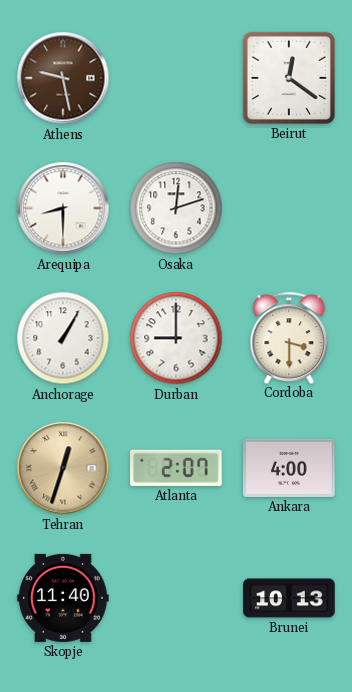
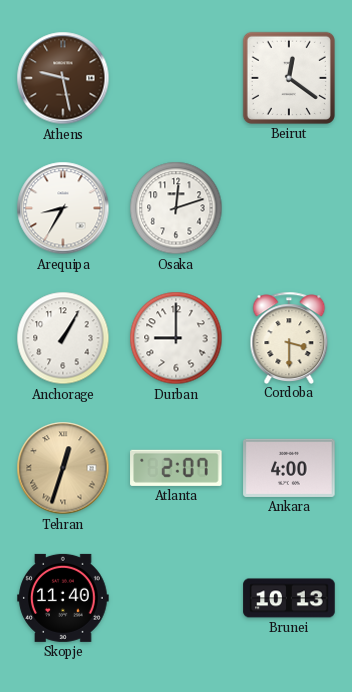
Arequipa: 8:30 -> 8:35 (63, 208)
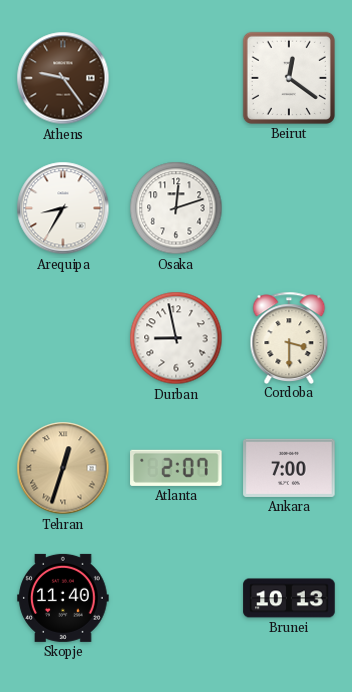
Athens: 9:28 -> 9:24 (63, 78)
Anchorage: 1:05 -> none (63, 338)
Durban: 9:00 -> 8:58 (176, 338)
Ankara: 4:00 -> 7:00 (289, 468)
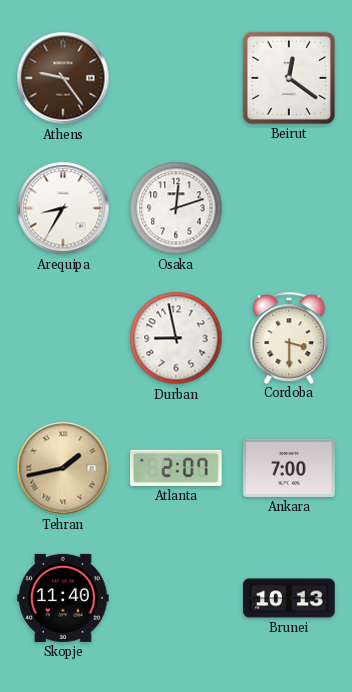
Tehran: 12:33 -> 1:43 (63, 468)
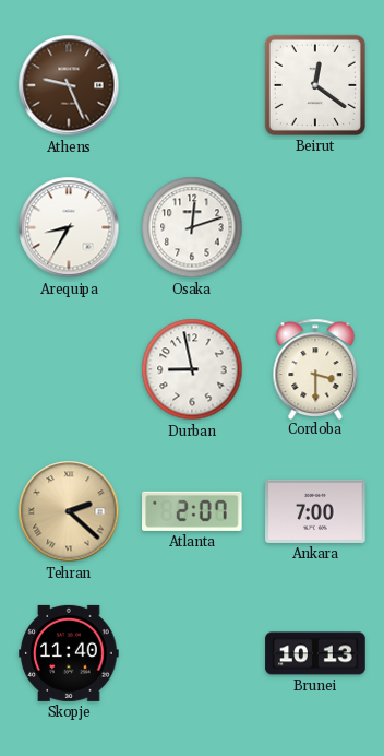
Athens: 9:24 -> 9:26 (69, 85)
Tehran: 1:43 -> 2:22 (69, 511)
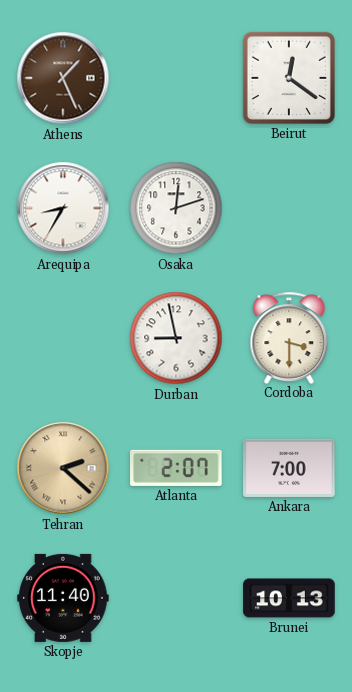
Athens: 9:26 -> 1:26 (63, 78)
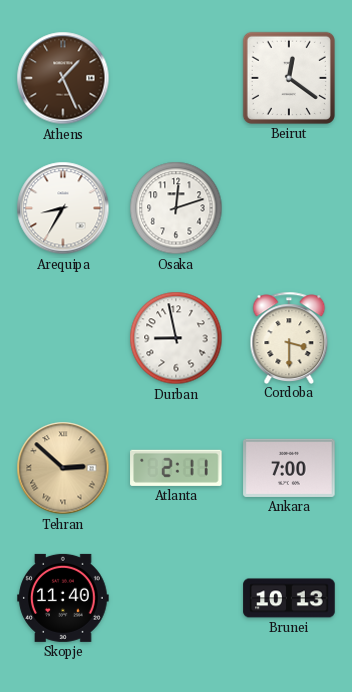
Tehran: 2:22 -> 2:52 (63, 468)
Atlanta: 2:07 -> 2:11 (176, 468)
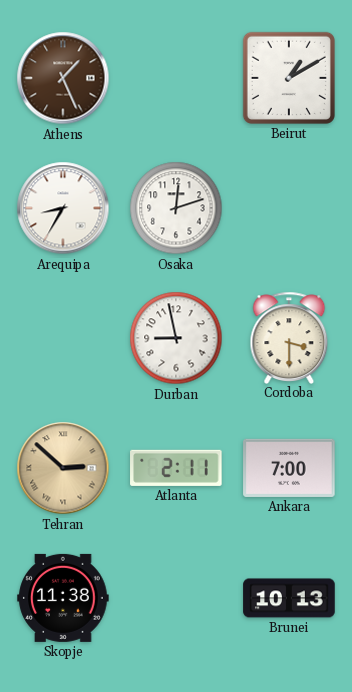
Beirut: 12:21 -> 1:10 (289, 78)
Skopje: 11:40 -> 11:38 (63, 598)
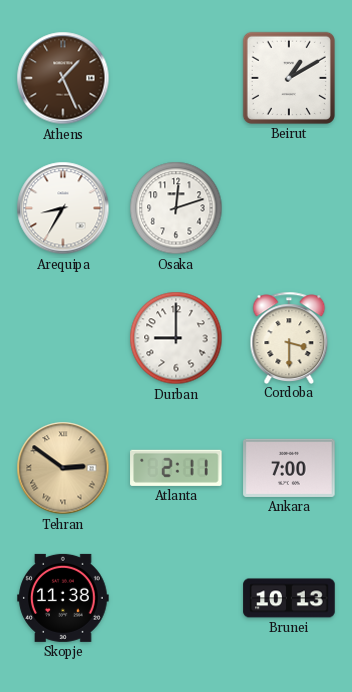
Durban: 8:58 -> 9:00 (176, 338)
Tehran: 2:52 -> 2:51 (63, 468)
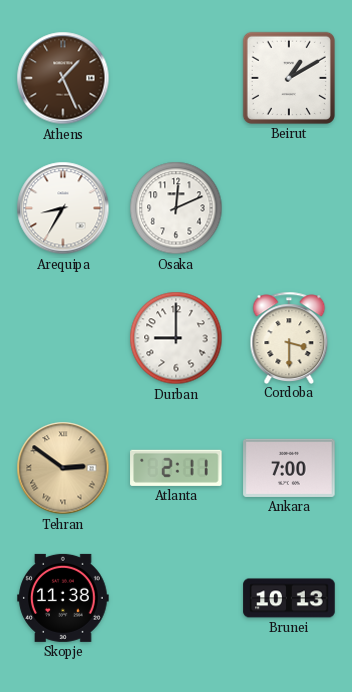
Osaka: 12:12 -> 12:11 (176, 208)
